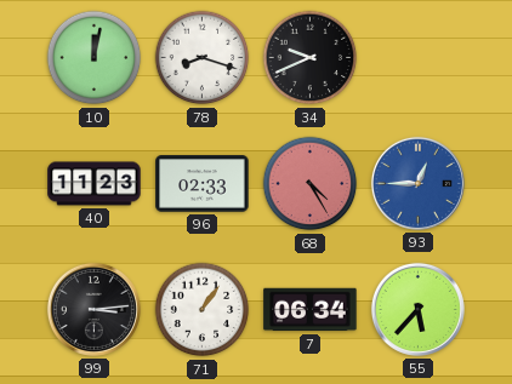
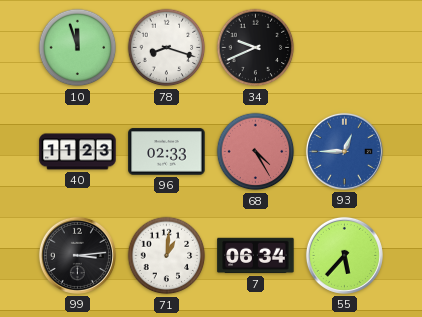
10: 12:02 -> 11:57 (78, 48)
71: 1:06 -> 1:01 (167, 256)
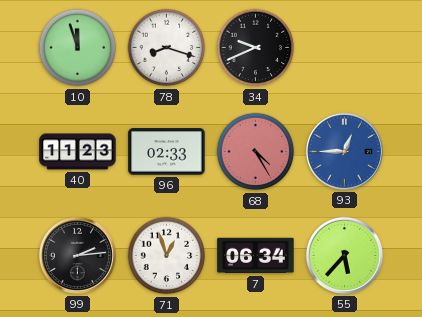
99: 3:14 -> 2:14 (77, 255)
71: 1:01 -> 12:57 (167, 256)
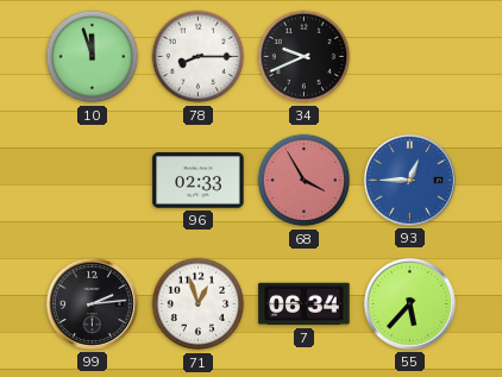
78: 8:18 -> 8:15 (199, 57)
40: 11:23 -> none (78, 152)
68: 4:25 -> 3:55 (305, 181)
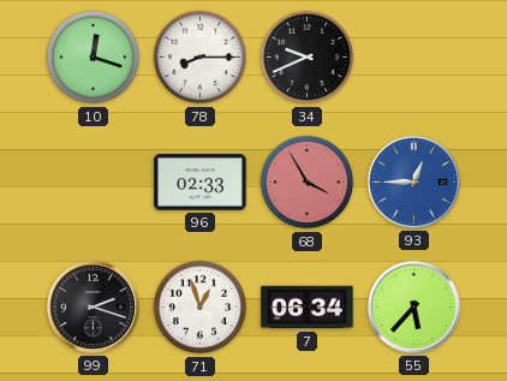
10: 11:57 -> 12:18 (94, 58)
99: 2:14 -> 2:18 (93, 306)
